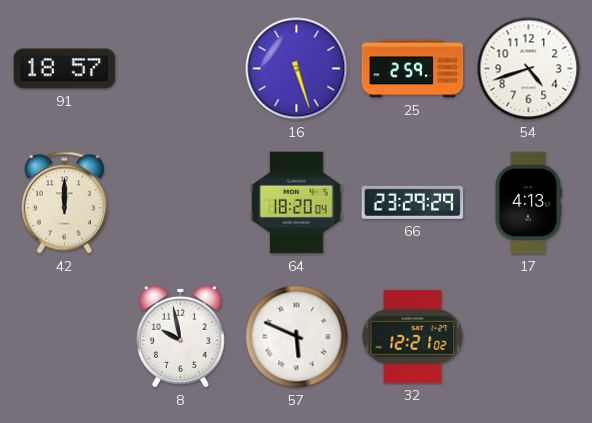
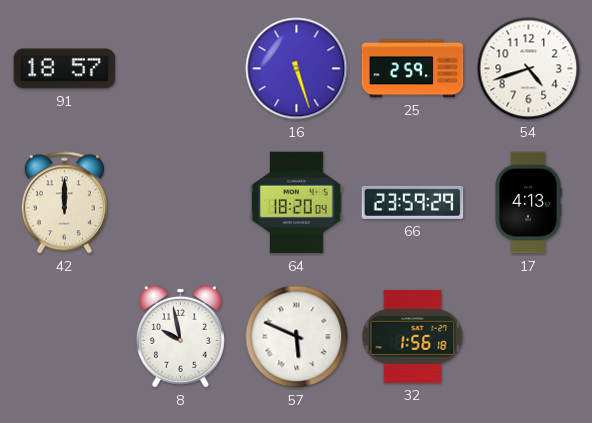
66: 23:29 -> 23:59 (413, 202)
32: 12:21 -> 1:56 (413, 336)
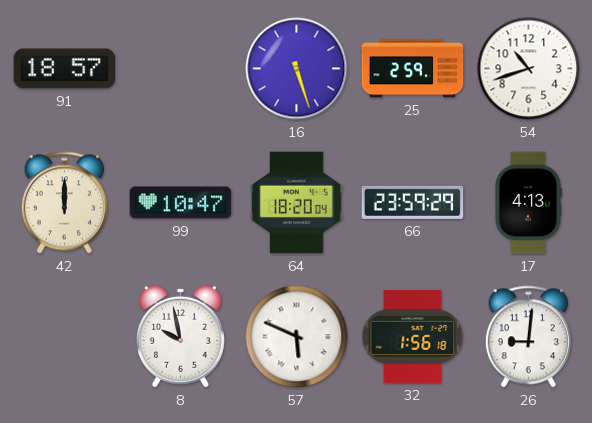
54: 4:42 -> 10:42 (529, 69)
99: none -> 10:47 (181, 203)
26: none -> 9:01 (528, 337)
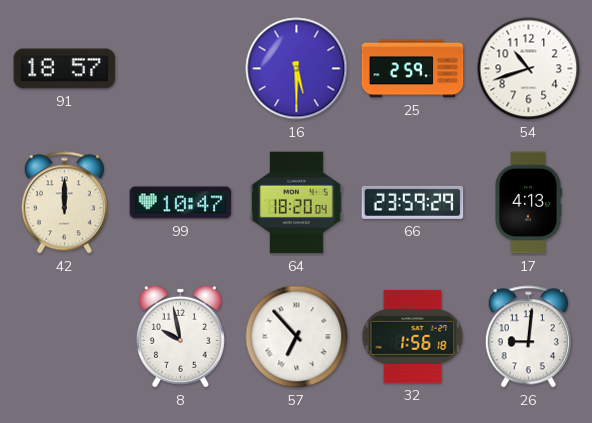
16: 5:27 -> 5:30 (297, 69)
57: 5:49 -> 6:53 (297, 337)
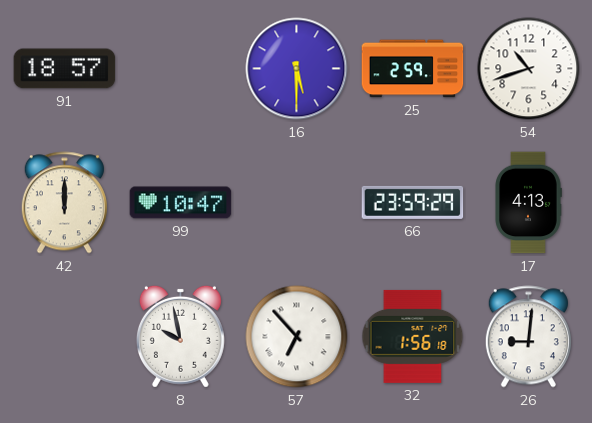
64: 18:20 -> none (297, 203)
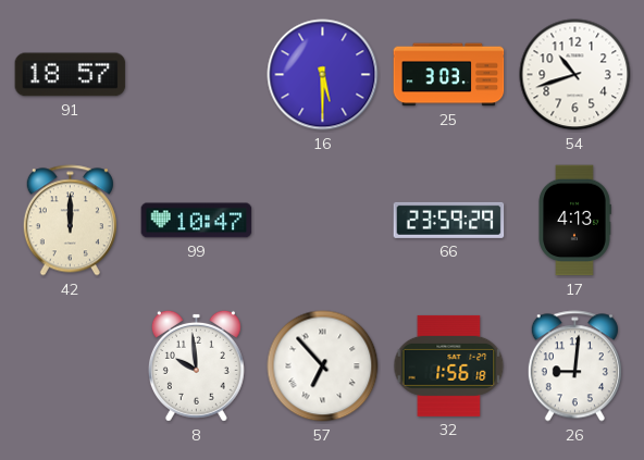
25: 2:59 -> 3:03 (449, 75)
8: 9:58 -> 9:59 (196, 365)
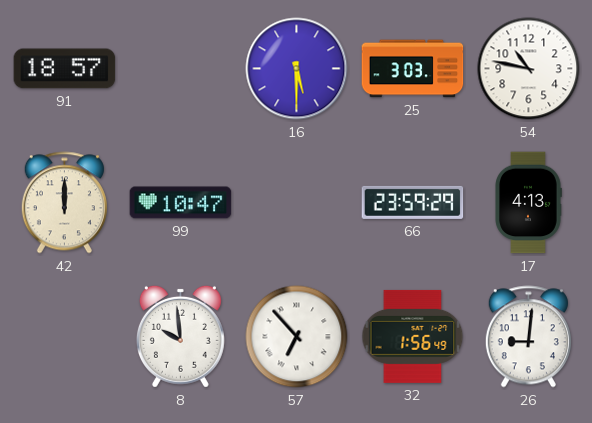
54: 10:42 -> 10:47 (529, 69)
32: 1:56:18 -> 1:56:49 (413, 336)
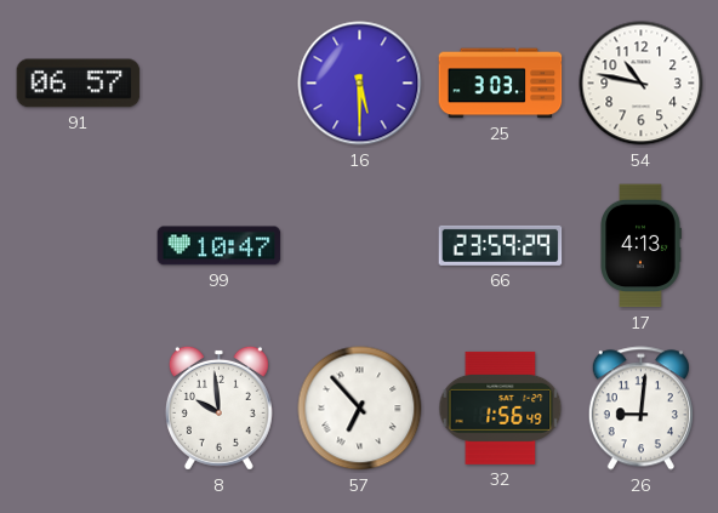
91: 18:57 -> 06:57 (79, 84)
42: 12:00 -> none (64, 203)
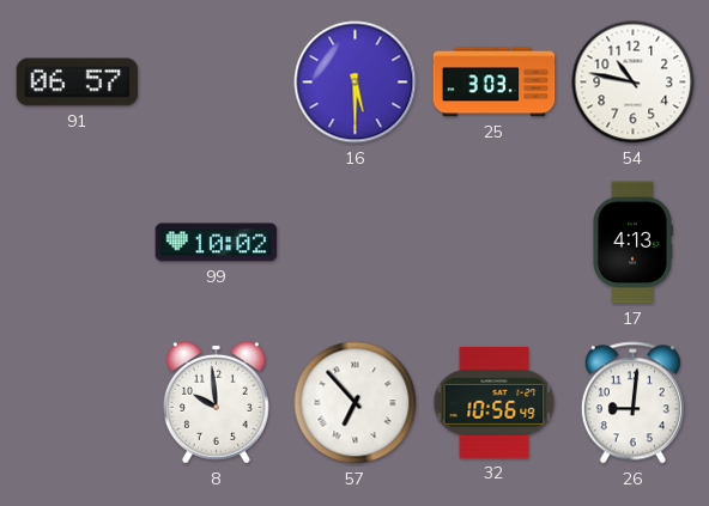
99: 10:47 -> 10:02 (217, 243)
66: 23:59 -> none (501, 245)
32: 1:56 -> 10:56 (495, 402)
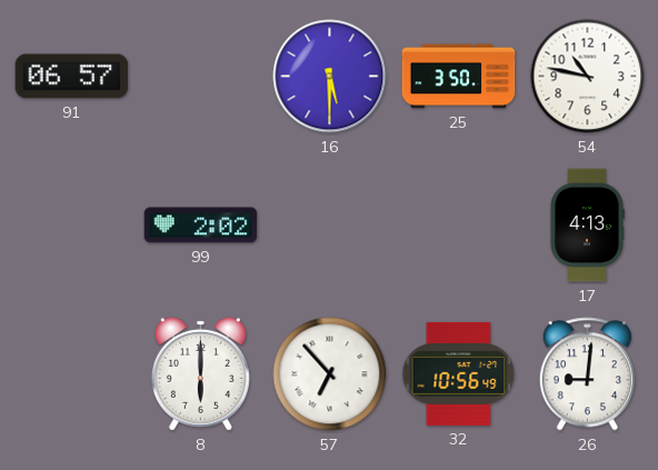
25: 3:03 -> 3:50 (459, 77)
99: 10:02 -> 2:02 (201, 226)
8: 9:59 -> 6:00 (200, 373)
